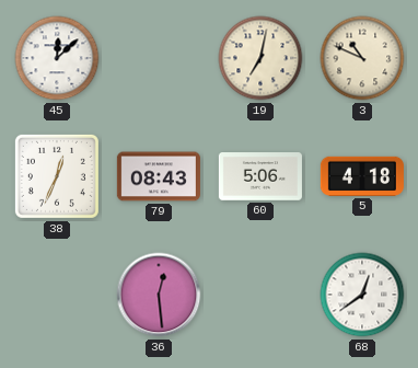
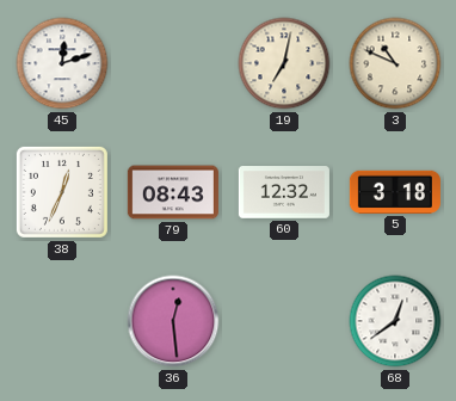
45: 12:08 -> 12:12 (62, 63)
60: 5:06 -> 12:32 (284, 192)
5: 4:18 -> 3:18 (395, 192)
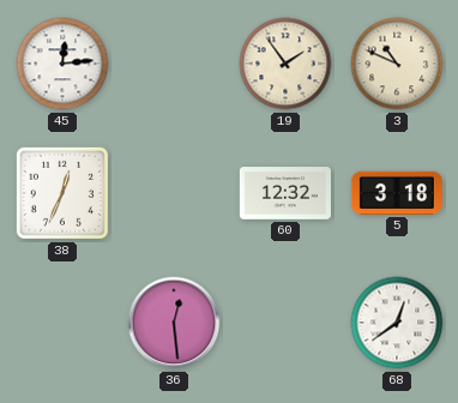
45: 12:12 -> 12:14 (62, 64)
19: 7:02 -> 1:54 (285, 64)
79: 08:43 -> none (173, 192)
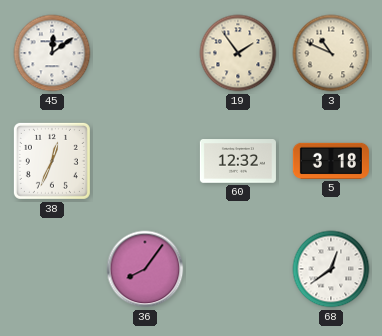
45: 12:14 -> 12:09 (52, 53)
36: 12:29 -> 8:06 (145, 269)
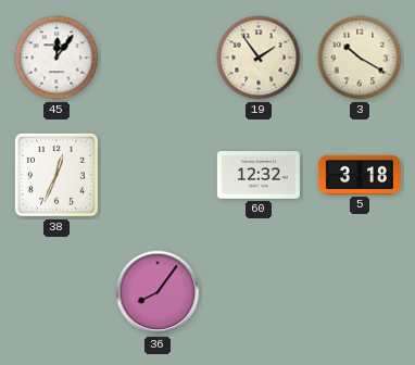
45: 12:09 -> 12:06 (56, 58)
3: 10:49 -> 10:20 (360, 58)
68: 12:39 -> none (331, 269)
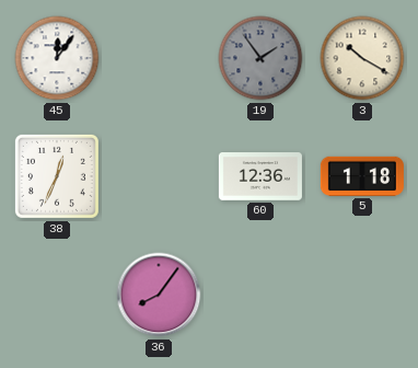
19 dial: cream -> grey (260, 58)
60: 12:32 -> 12:36 (260, 176)
5: 3:18 -> 1:18 (362, 176)
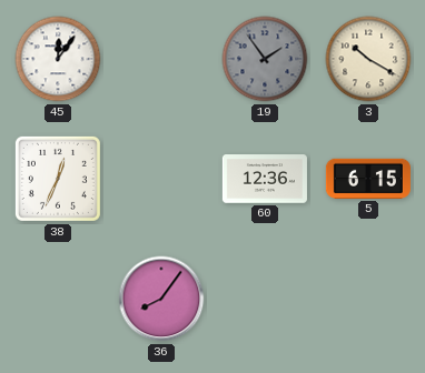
5: 1:18 -> 6:15 (368, 179)
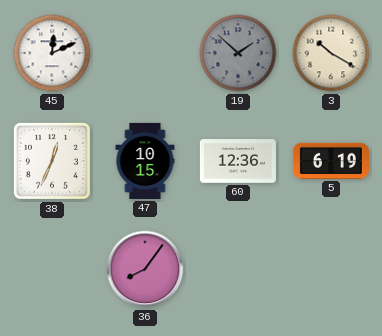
45: 12:06 -> 12:11 (52, 53)
19: 1:54 -> 1:52 (238, 53)
47: none -> 10:15 (145, 161)
5: 6:15 -> 6:19 (331, 161)
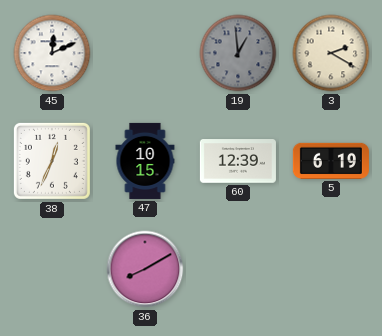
19: 1:52 -> 12:59 (238, 53)
3: 10:20 -> 2:20 (331, 53)
60: 12:36 -> 12:39 (238, 161)
36: 8:06 -> 8:10 (145, 269)
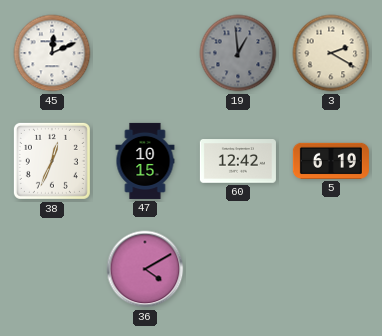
60: 12:39 -> 12:42 (238, 161)
36: 8:10 -> 4:10 (145, 269)
